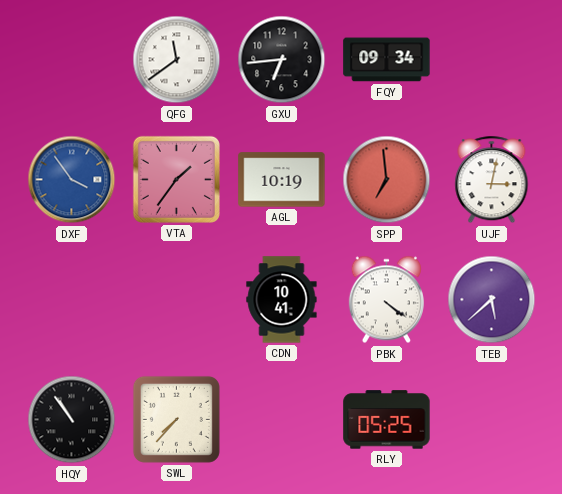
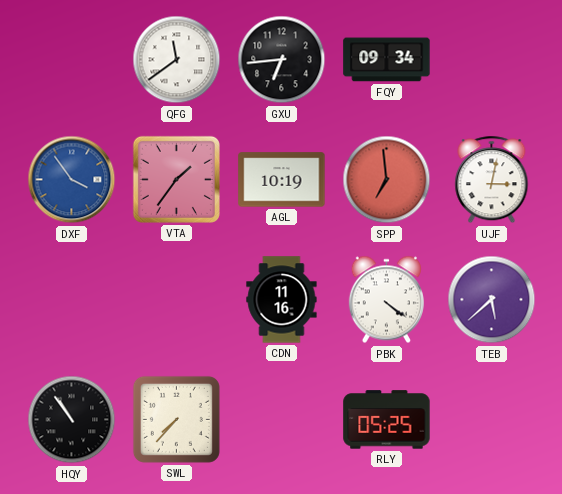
CDN: 10:41 -> 11:16 (282, 300)
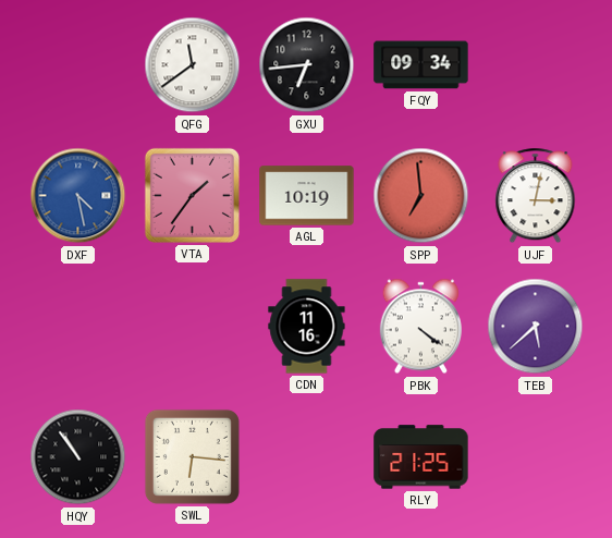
DXF: 3:54 -> 4:28 (78, 196)
SWL: 7:37 -> 6:16 (192, 456)
RLY: 05:25 -> 21:25 (421, 457)
